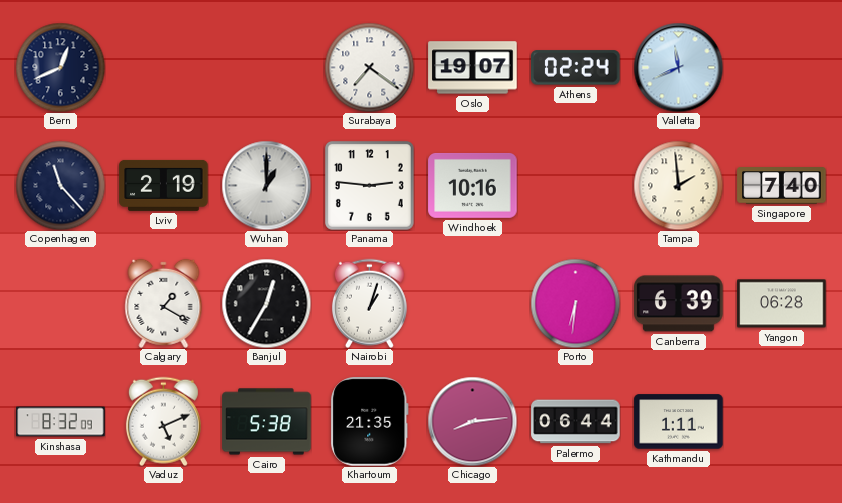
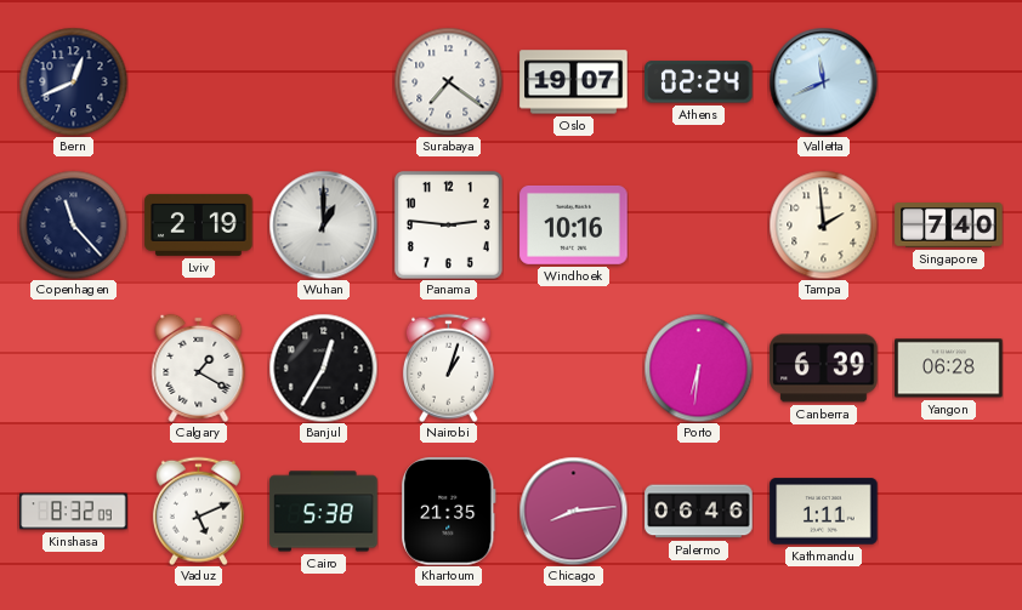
Palermo: 06:44 -> 06:46 (699, 512)
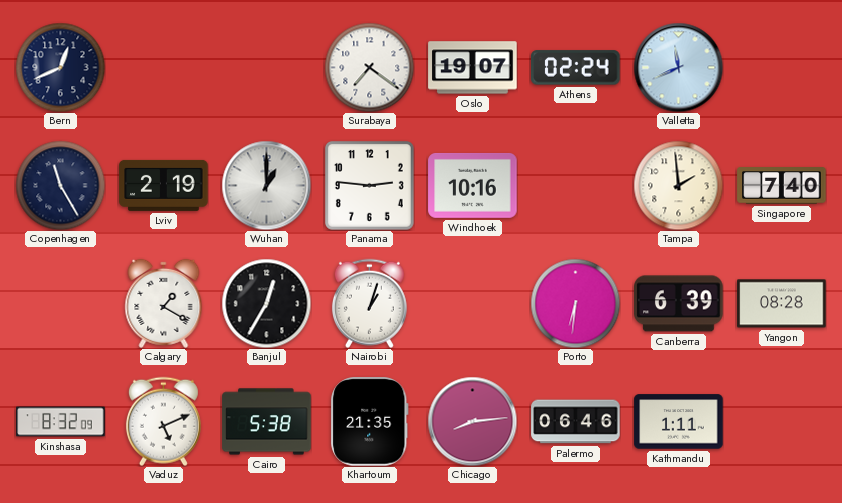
Copenhagen: 11:23 -> 11:25 (60, 185)
Yangon: 06:28 -> 08:28 (782, 304)
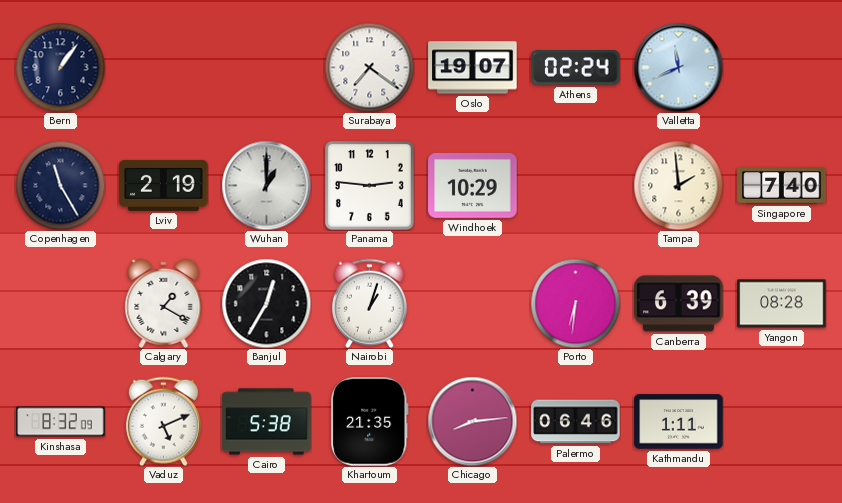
Bern: 12:41 -> 1:06 (60, 67)
Windhoek: 10:16 -> 10:29 (473, 185)
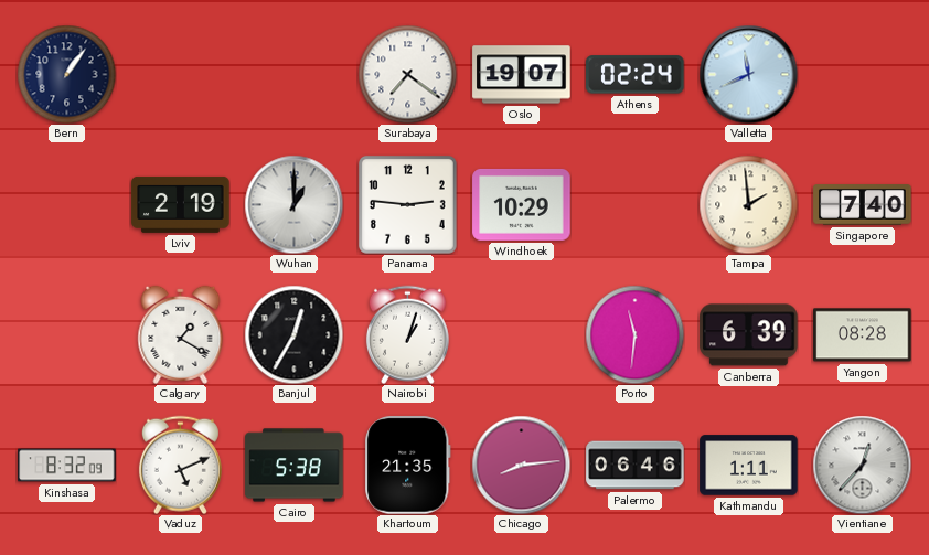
Copenhagen: 11:25 -> none (60, 185)
Porto: 6:31 -> 11:31 (634, 334)
Vientiane: none -> 12:37 (862, 465)
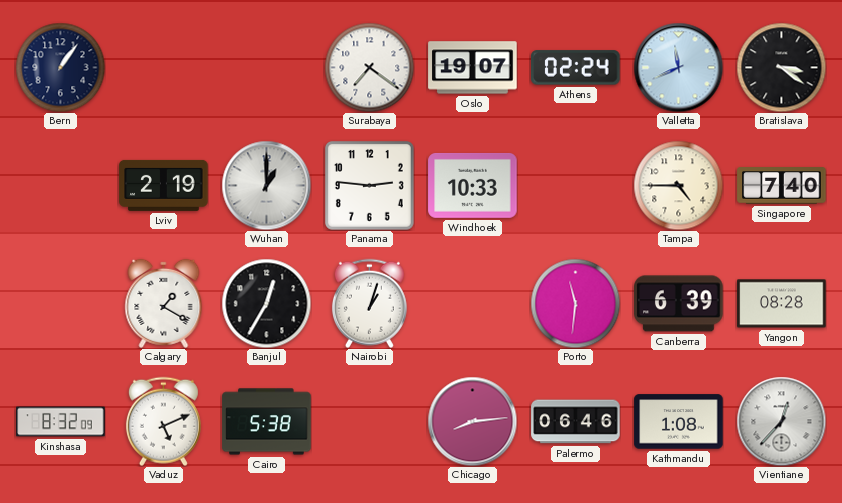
Bratislava: none -> 3:21 (781, 67)
Windhoek: 10:29 -> 10:33 (473, 185)
Tampa: 1:59 -> 4:45 (678, 185)
Khartoum: 21:35 -> none (408, 466)
Kathmandu: 1:11 -> 1:08 (679, 422)
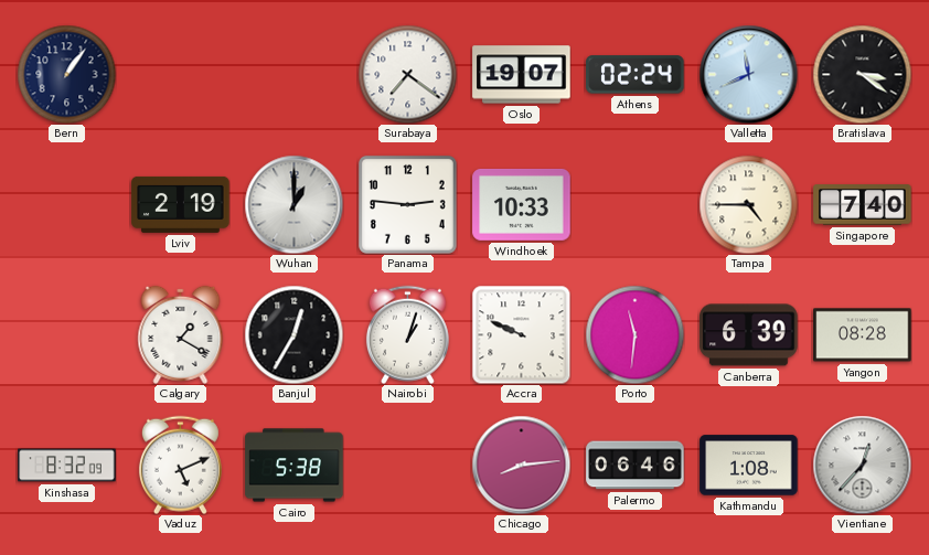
Accra: none -> 9:49 (521, 334)
